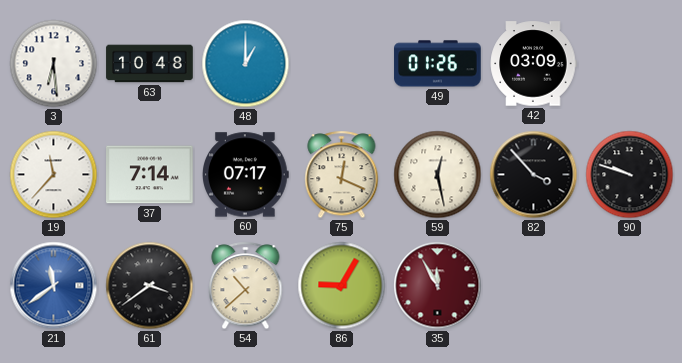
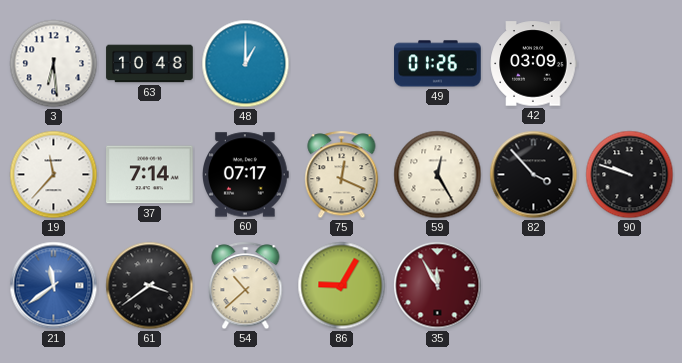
59: 12:28 -> 12:25 (438, 175)
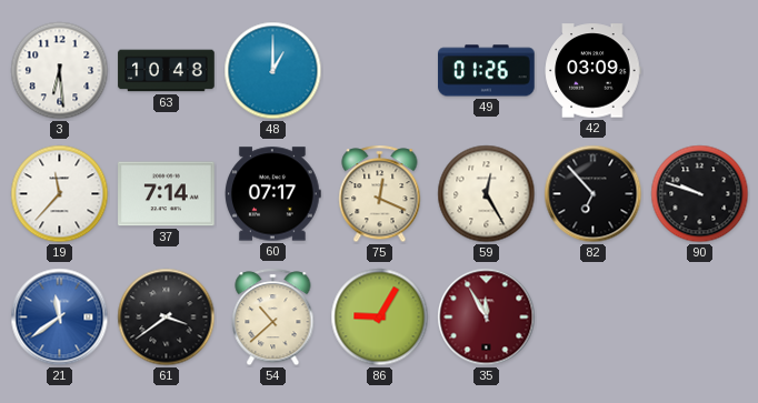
82: 3:53 -> 6:53 (594, 194)
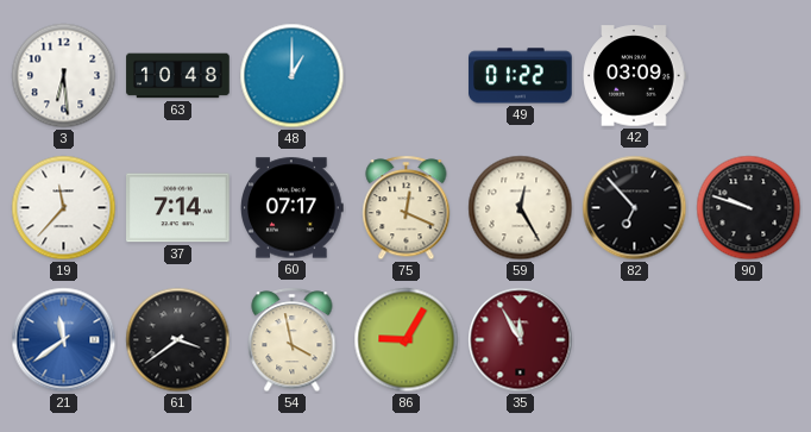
49: 01:26 -> 01:22 (521, 76)
54: 10:38 -> 3:58 (293, 340)
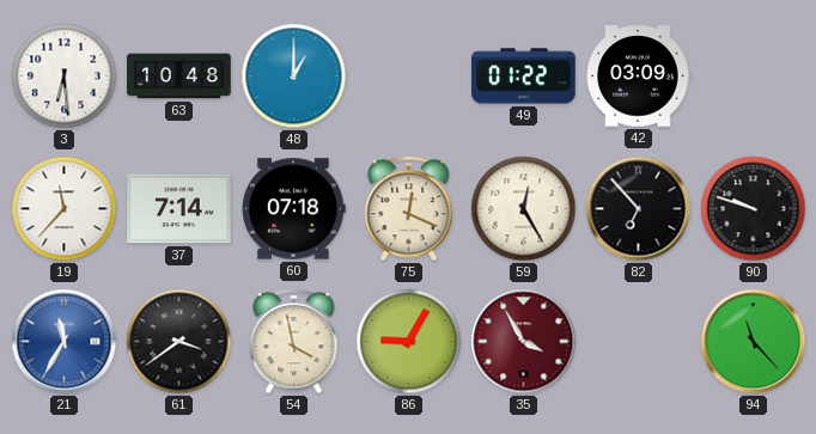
60: 07:17 -> 07:18 (294, 209)
21: 11:39 -> 11:35 (65, 342)
35: 11:55 -> 3:55 (524, 342)
94: none -> 11:23 (754, 342)
